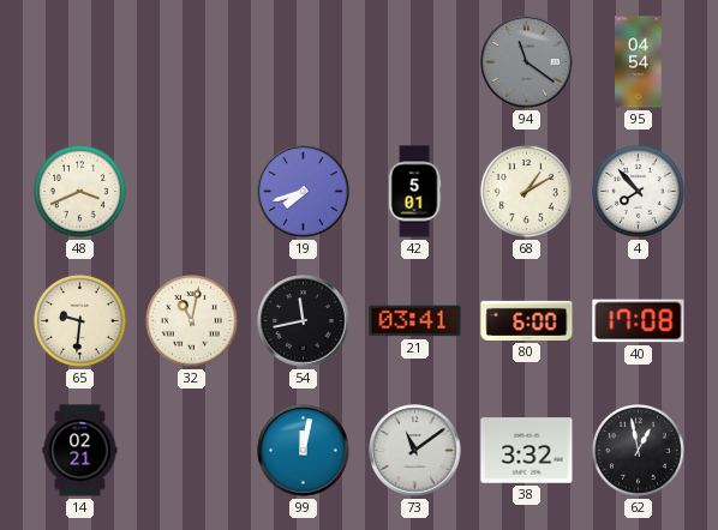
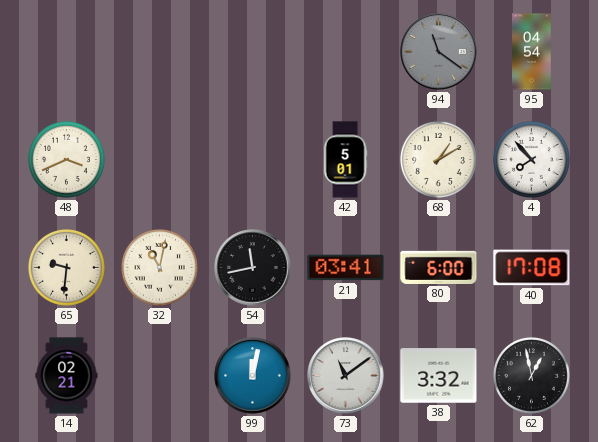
19: 7:42 -> none (304, 192)
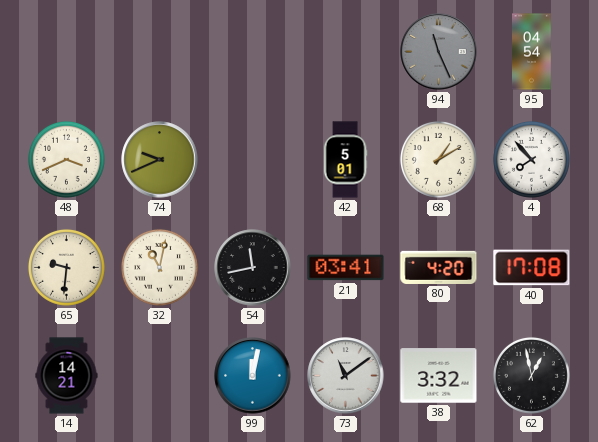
94: 11:21 -> 11:26 (439, 52)
74: none -> 9:41 (160, 160)
80: 6:00 -> 4:20 (439, 267)
14: 02:21 -> 14:21 (67, 376)
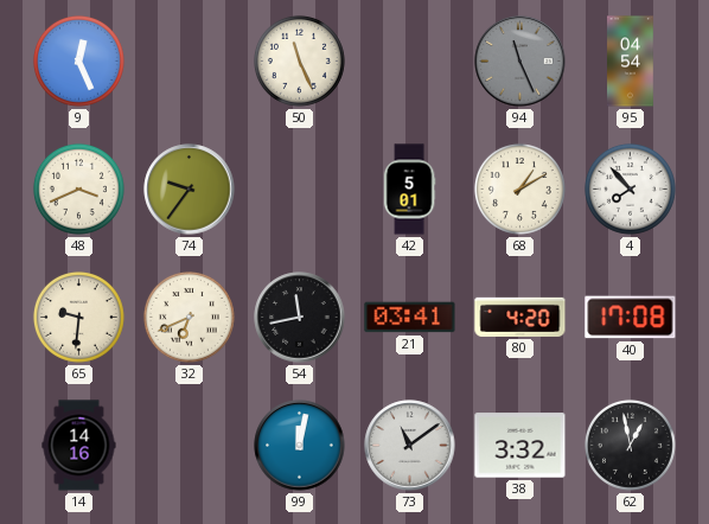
9: none -> 12:26 (78, 60)
50: none -> 11:26 (299, 60)
74: 9:41 -> 9:36 (190, 190)
32: 11:02 -> 6:41 (189, 317)
14: 14:21 -> 14:16 (79, 446)
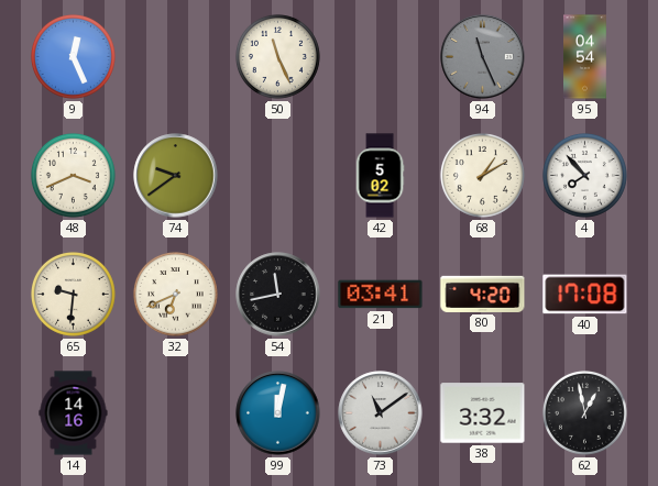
74: 9:36 -> 9:39 (176, 176)
42: 5:01 -> 5:02 (380, 176)
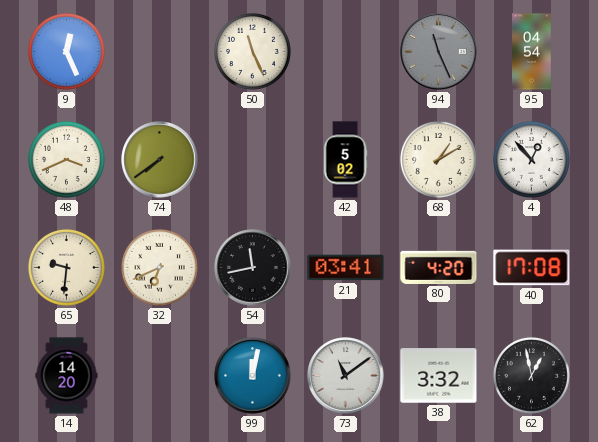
74: 9:39 -> 7:39 (160, 160)
4: 7:53 -> 12:53 (531, 159)
14: 14:16 -> 14:20 (67, 376)
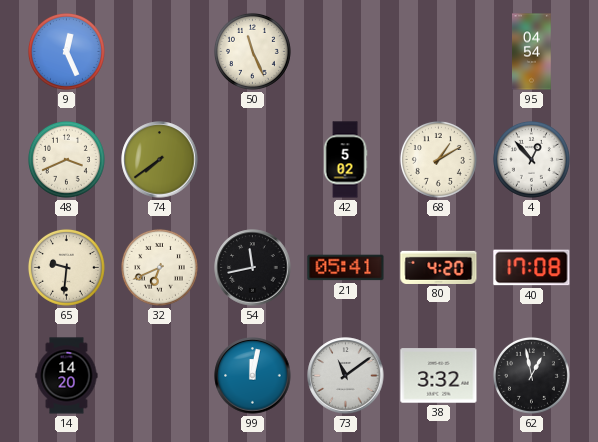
94: 11:26 -> none (439, 52)
21: 03:41 -> 05:41 (346, 268)
